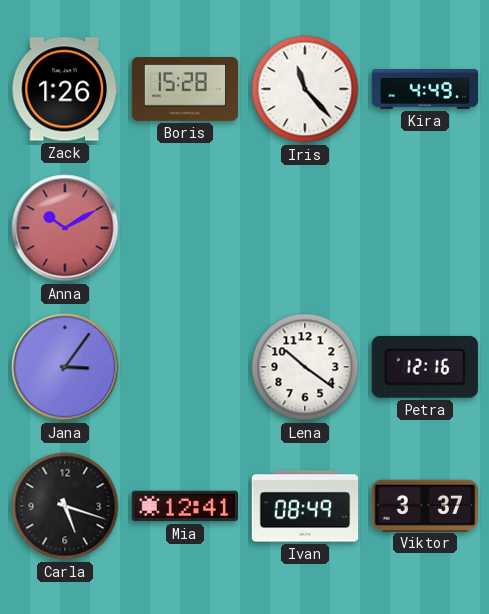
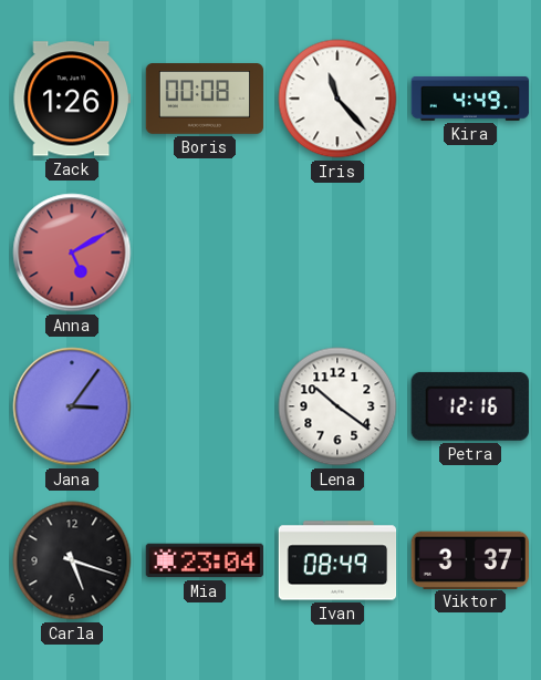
Boris: 15:28 -> 00:08 (205, 99)
Anna: 10:10 -> 5:10 (72, 253)
Mia: 12:41 -> 23:04 (205, 560)
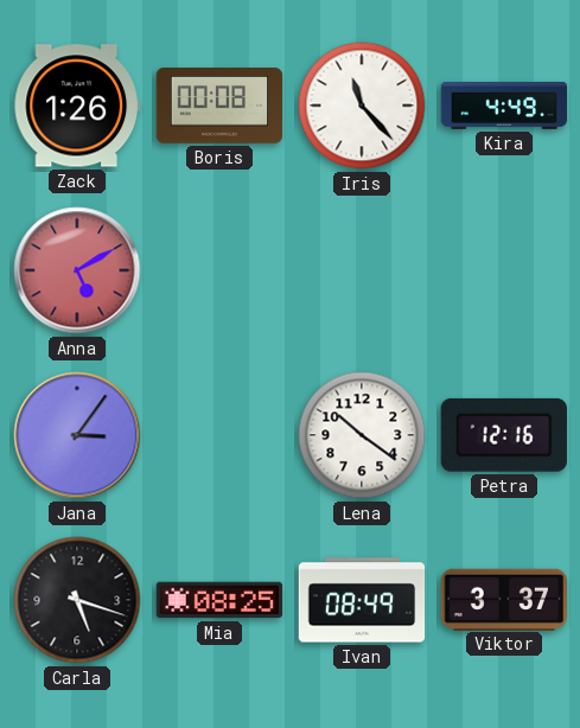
Mia: 23:04 -> 08:25 (219, 600)
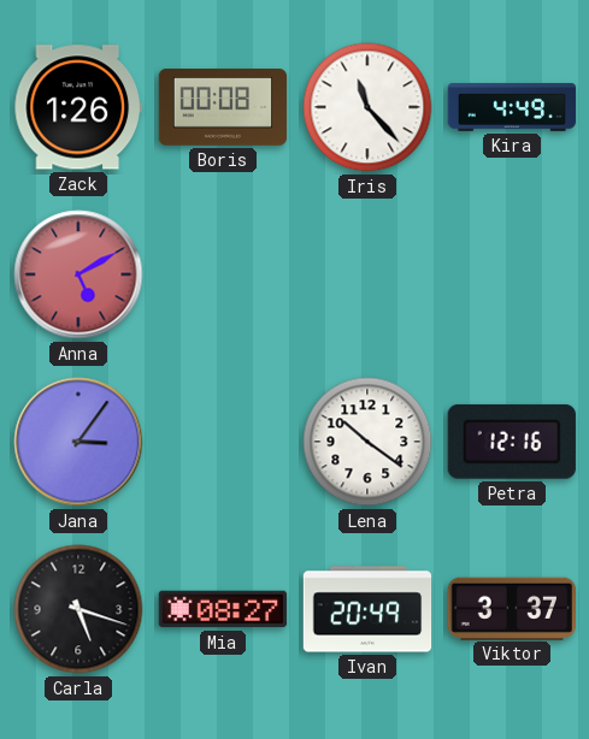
Mia: 08:25 -> 08:27 (223, 609)
Ivan: 08:49 -> 20:49 (367, 609)
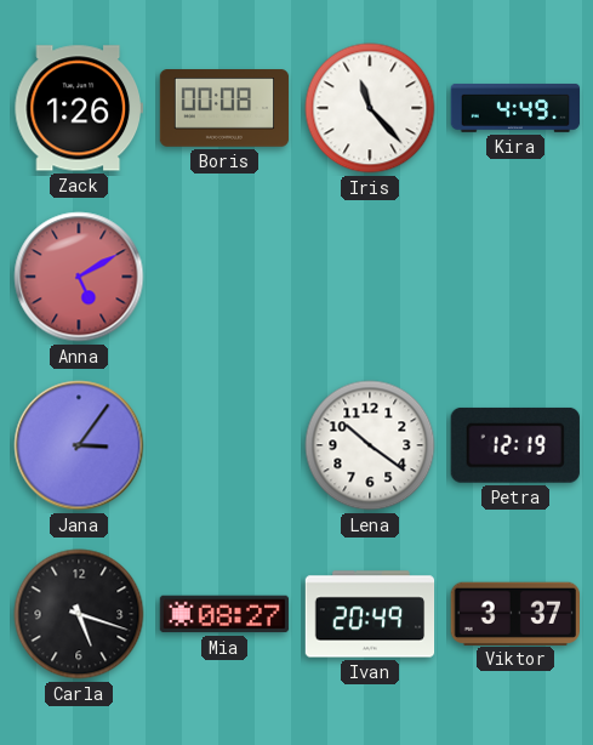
Petra: 12:16 -> 12:19 (515, 445)
